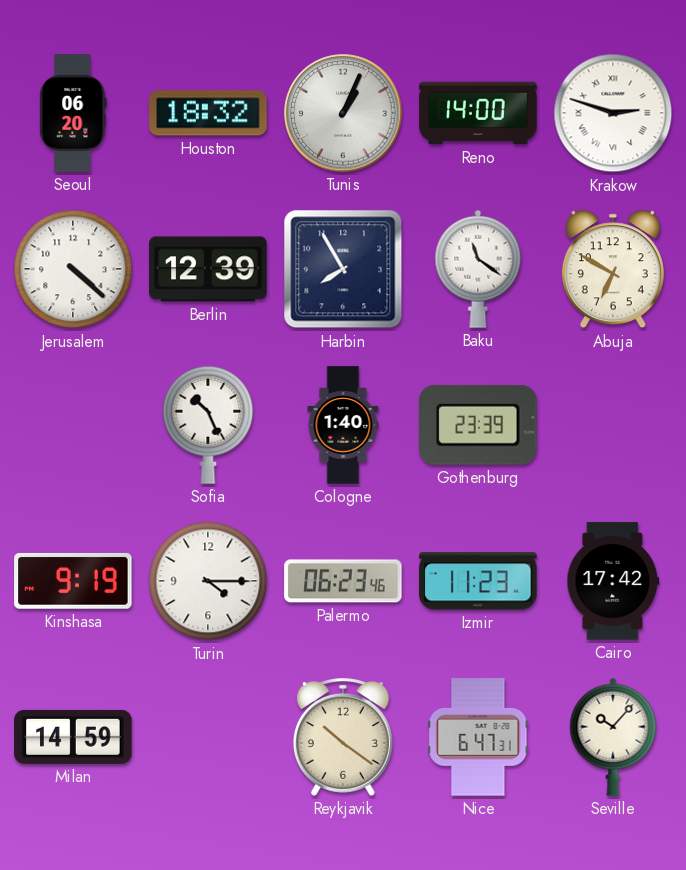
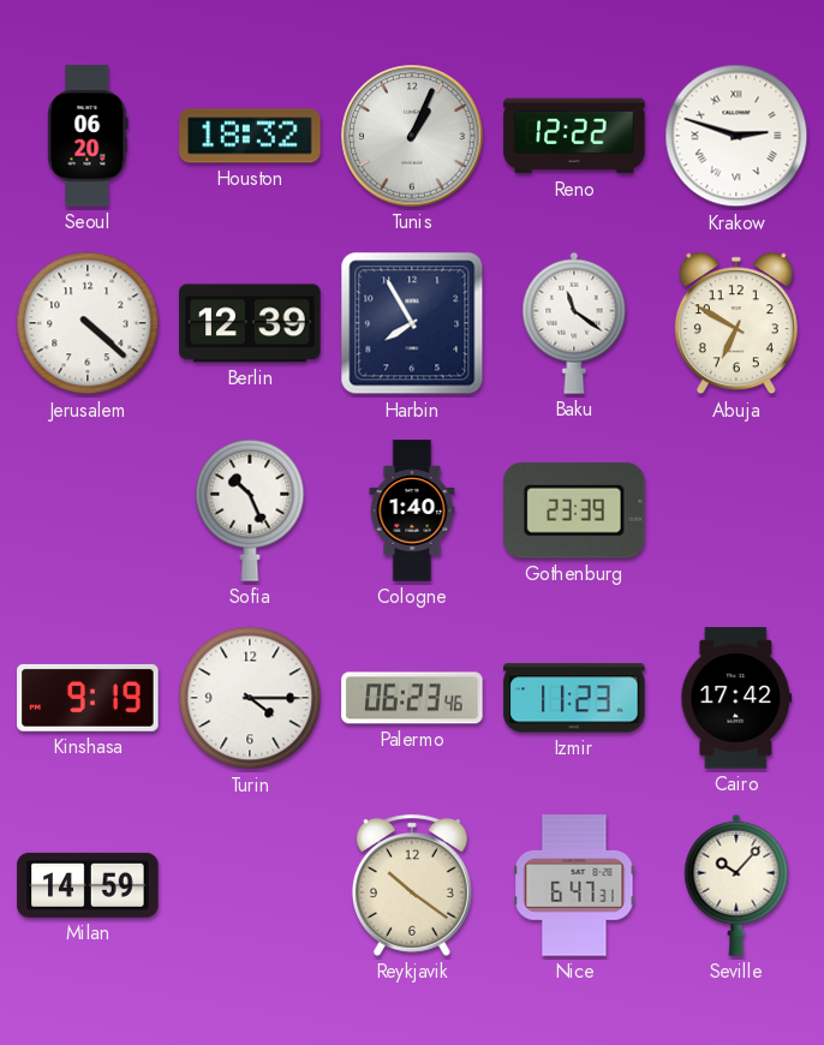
Reno: 14:00 -> 12:22 (574, 136)
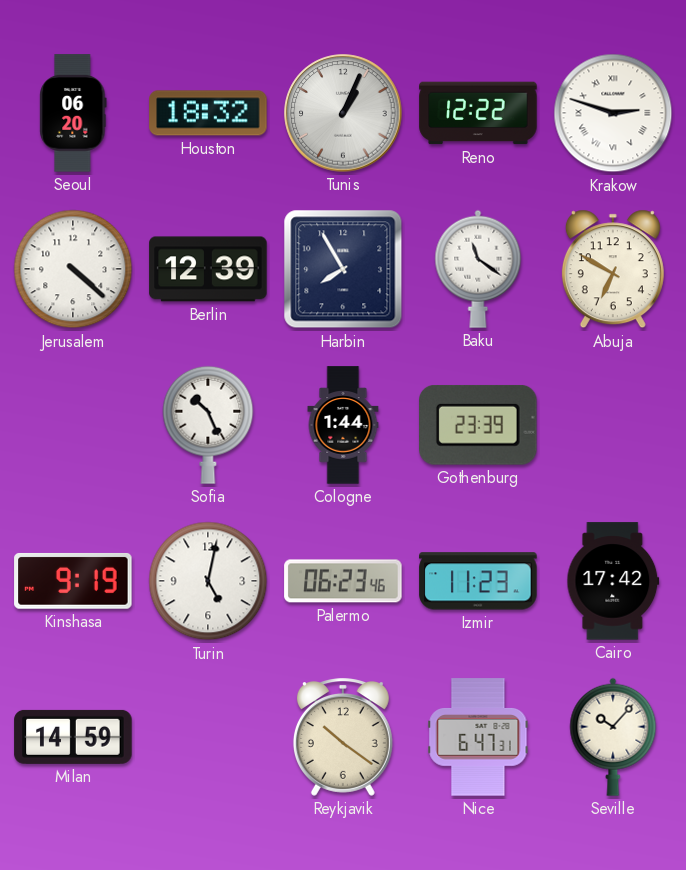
Cologne: 1:40 -> 1:44 (343, 425)
Turin: 4:15 -> 5:02 (208, 581)
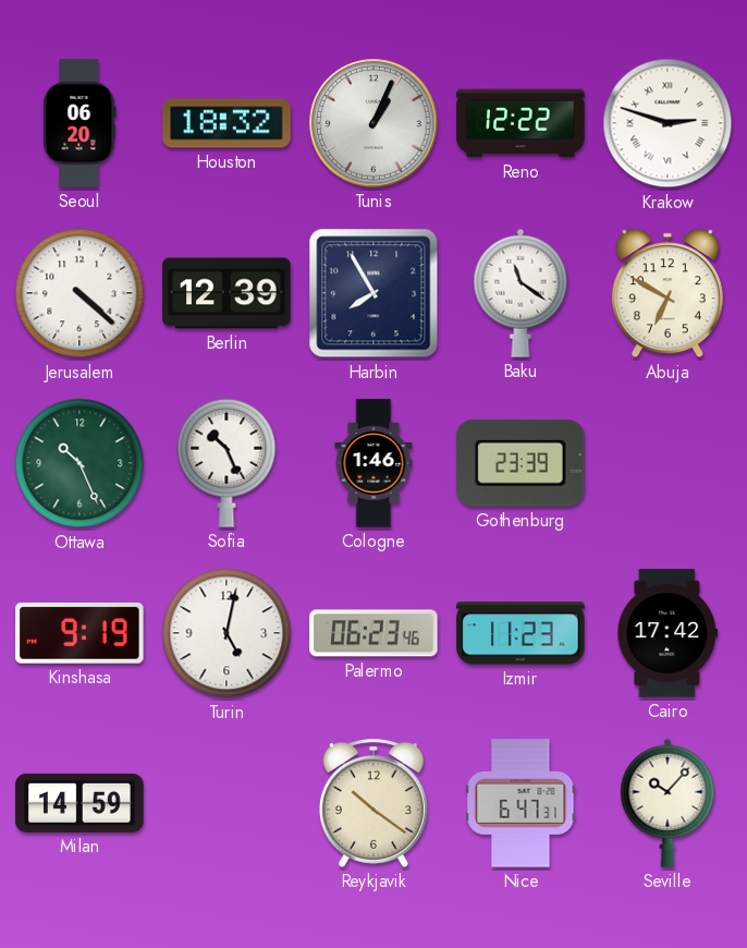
Ottawa: none -> 10:26 (79, 463)
Cologne: 1:44 -> 1:46 (373, 463)
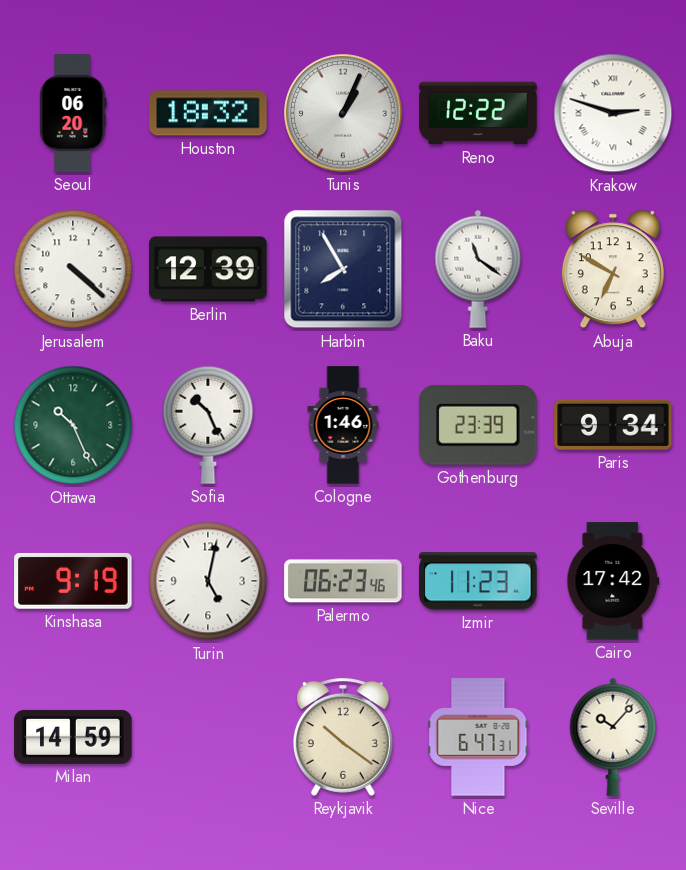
Paris: none -> 9:34 (613, 425)
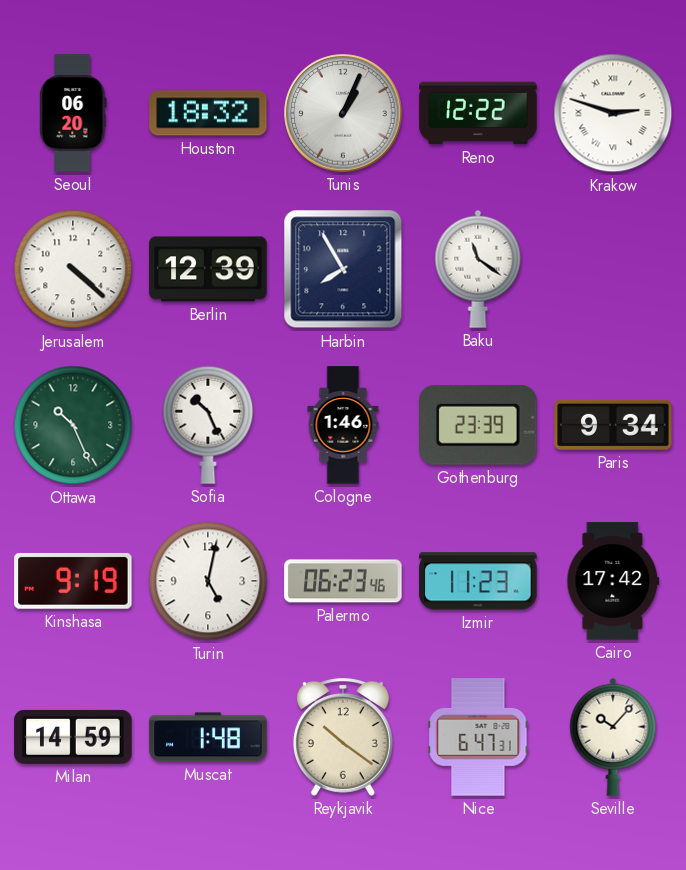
Abuja: 6:50 -> none (613, 269)
Muscat: none -> 1:48 (208, 737)
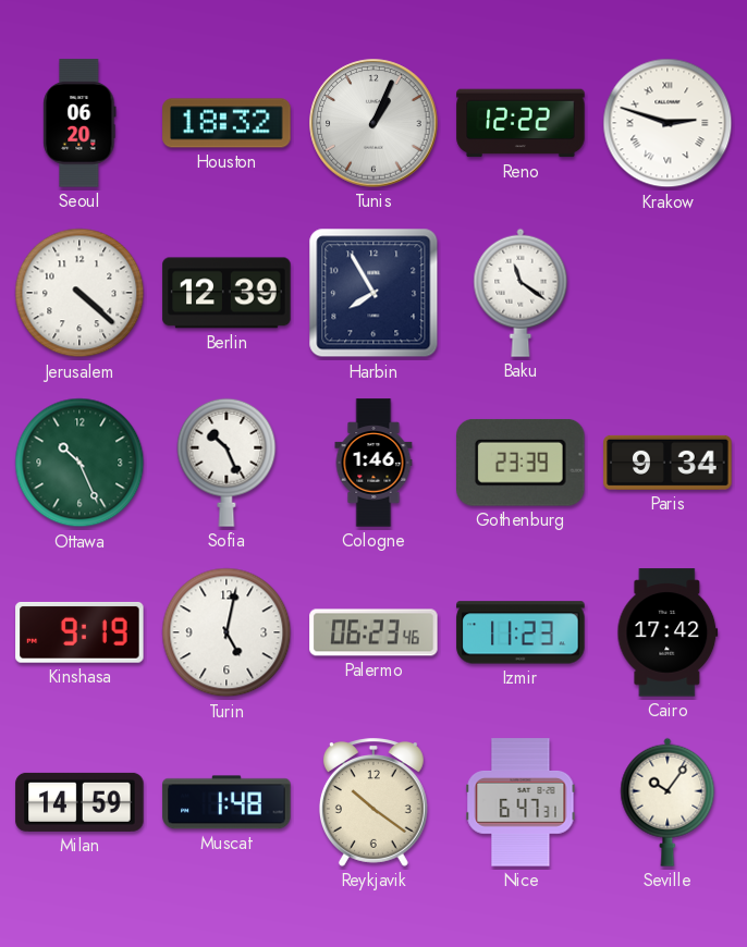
Seville: 10:07 -> 10:06 (668, 802)
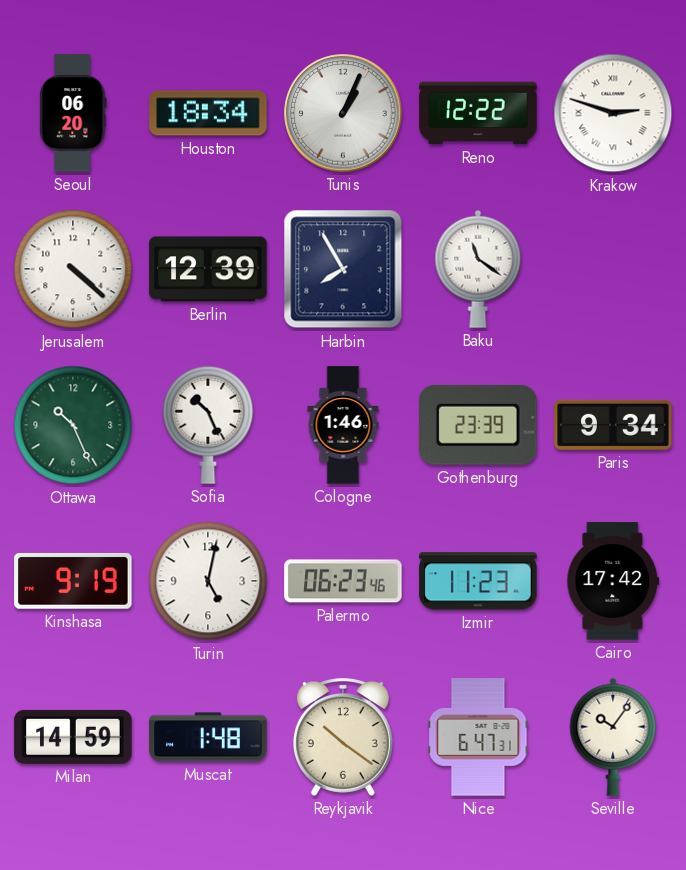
Houston: 18:32 -> 18:34 (208, 113)
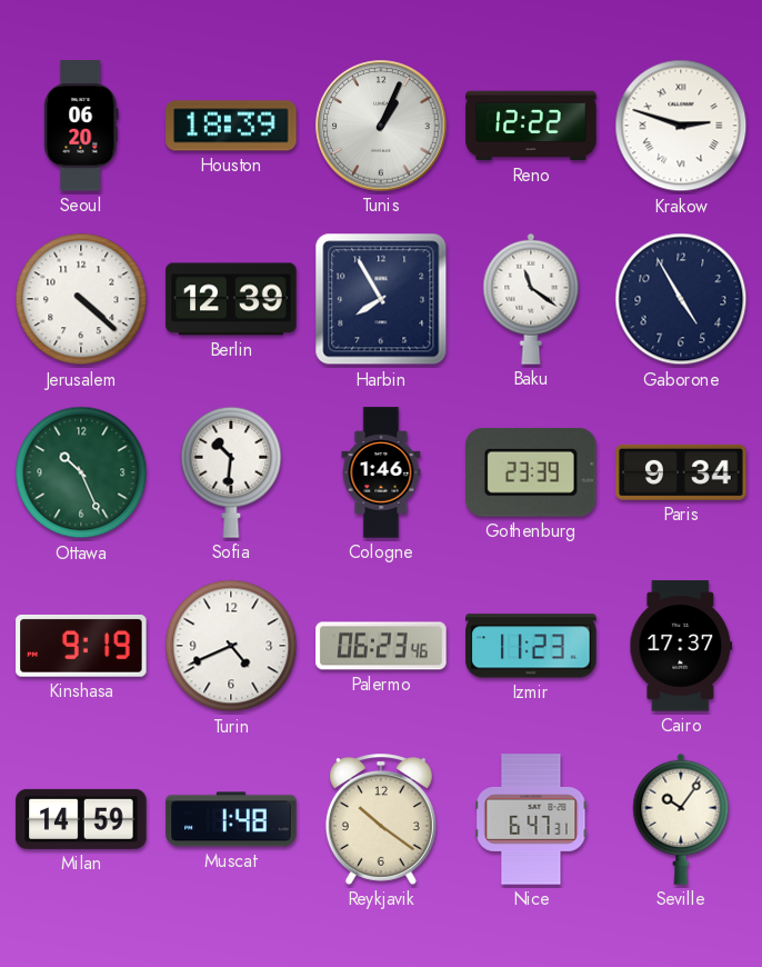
Houston: 18:34 -> 18:39 (231, 126)
Gaborone: none -> 4:55 (681, 299)
Sofia: 10:26 -> 10:31 (231, 472)
Turin: 5:02 -> 4:41 (231, 646)
Cairo: 17:42 -> 17:37 (681, 646)
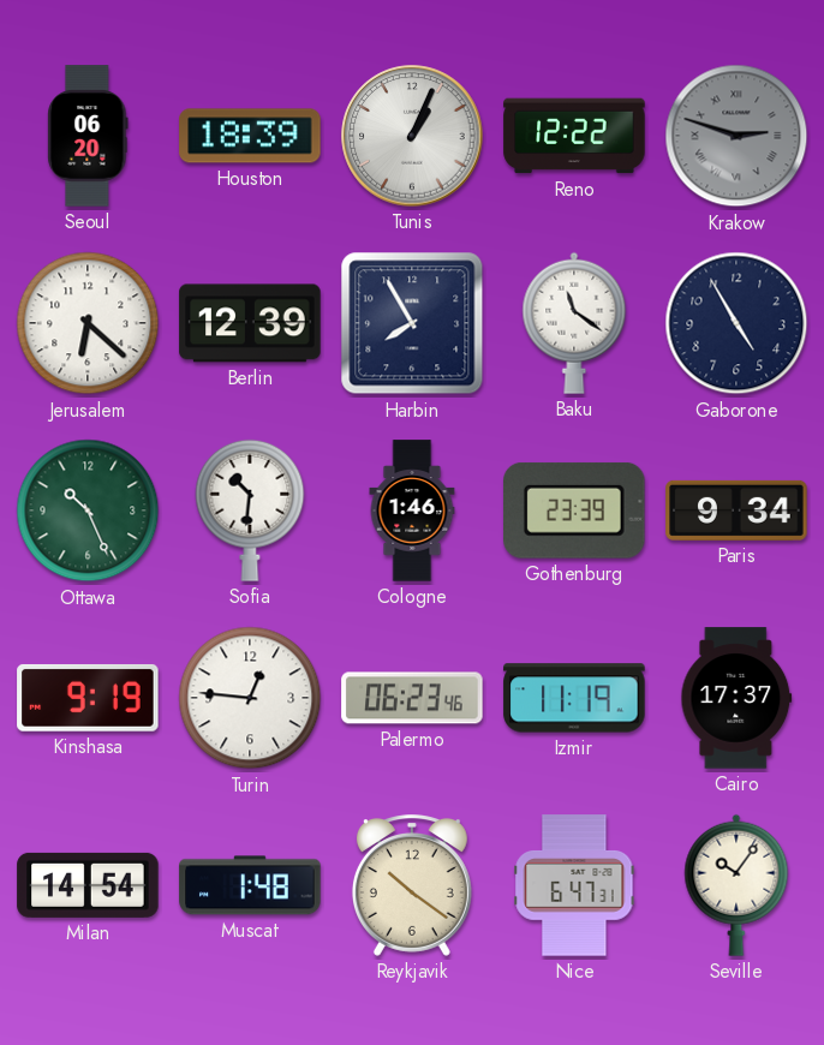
Krakow dial: white -> grey (736, 136)
Jerusalem: 4:22 -> 6:22 (88, 323)
Turin: 4:41 -> 12:46 (250, 698)
Izmir: 11:23 -> 11:19 (574, 698)
Milan: 14:59 -> 14:54 (88, 885)
